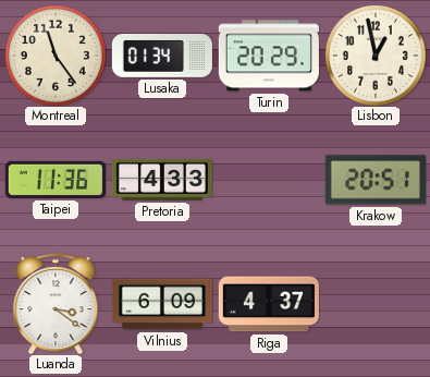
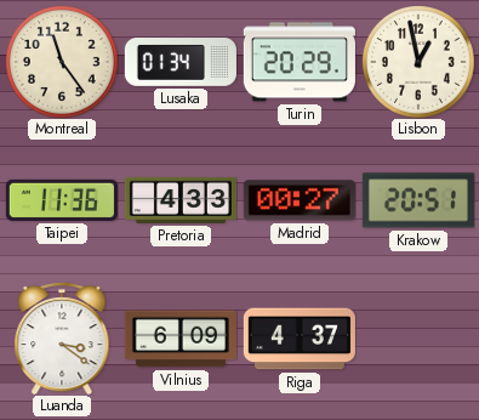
Madrid: none -> 00:27 (300, 200)
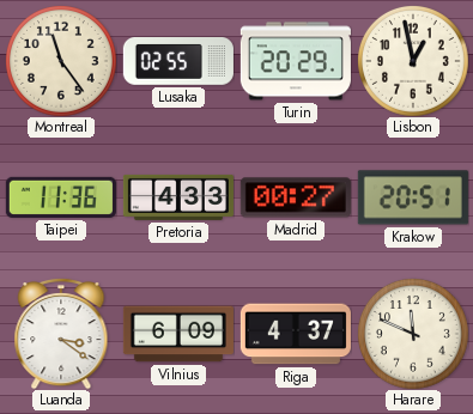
Lusaka: 01:34 -> 02:55 (178, 62)
Harare: none -> 11:49 (413, 334)
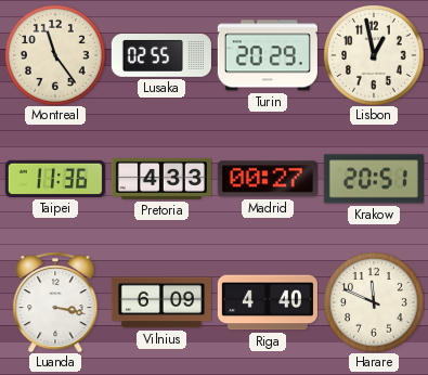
Luanda: 3:21 -> 3:17 (55, 302)
Riga: 4:37 -> 4:40 (268, 302)
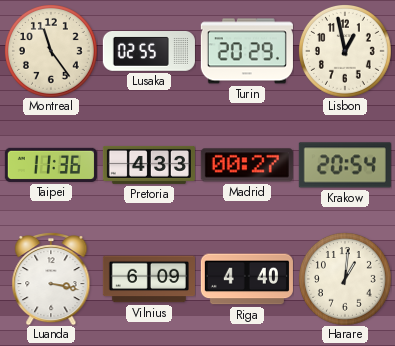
Krakow: 20:51 -> 20:54 (345, 165)
Harare: 11:49 -> 1:01 (345, 279)
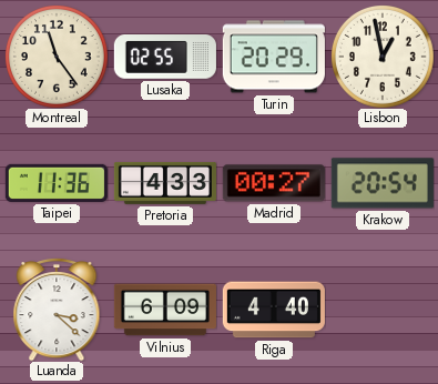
Luanda: 3:17 -> 3:22 (57, 310)
Harare: 1:01 -> none (345, 279)
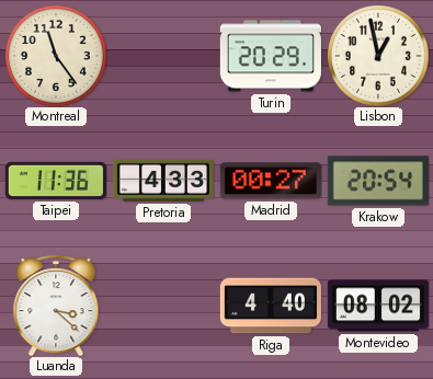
Lusaka: 02:55 -> none (165, 58)
Vilnius: 6:09 -> none (165, 310)
Montevideo: none -> 08:02 (378, 306)
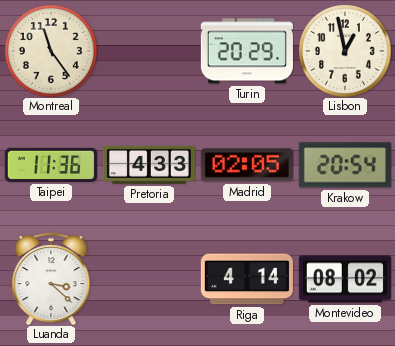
Madrid: 00:27 -> 02:05 (247, 165)
Riga: 4:40 -> 4:14 (247, 279)
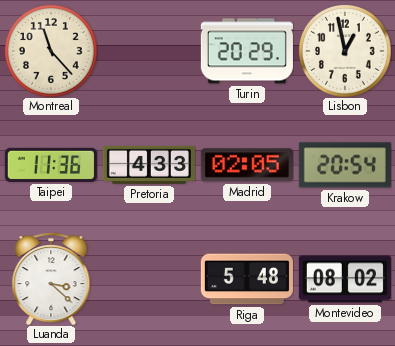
Montreal: 11:24 -> 11:23 (51, 51)
Riga: 4:14 -> 5:48 (247, 279)
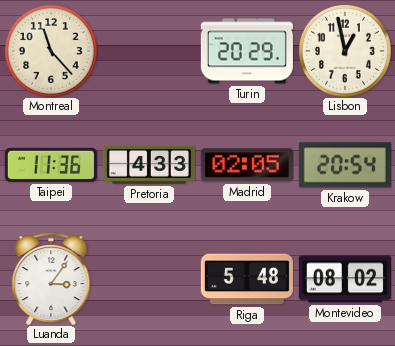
Luanda: 3:22 -> 3:06 (51, 279)
